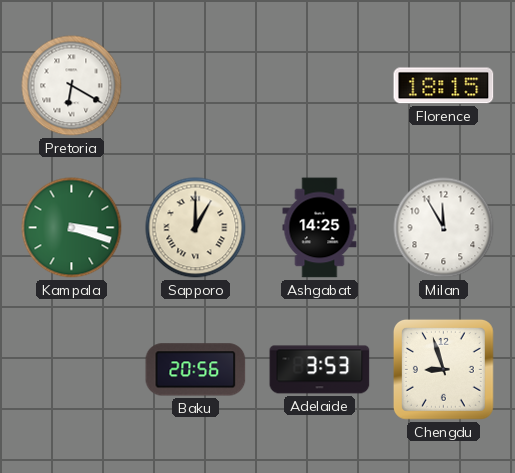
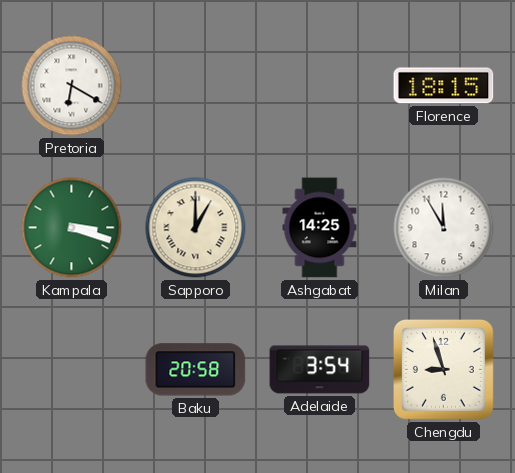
Baku: 20:56 -> 20:58 (196, 370)
Adelaide: 3:53 -> 3:54 (320, 370)
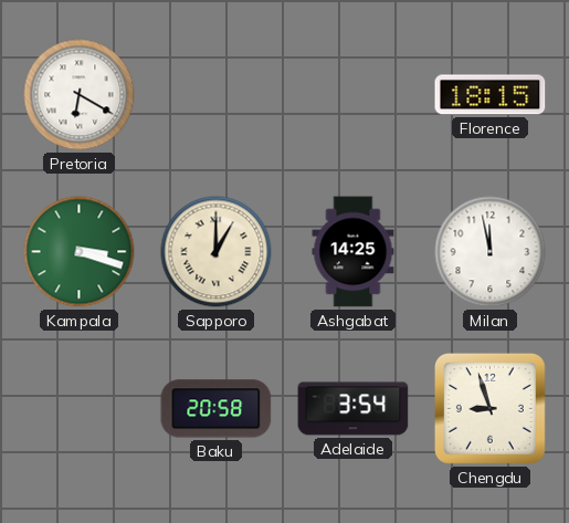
Milan: 11:55 -> 11:58 (491, 252)
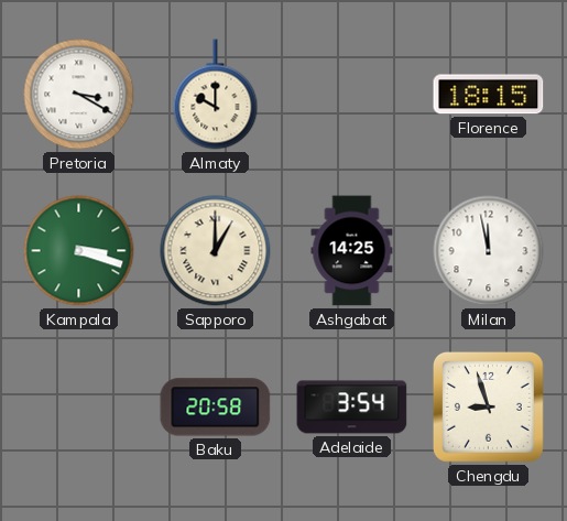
Pretoria: 6:20 -> 3:20 (79, 95)
Almaty: none -> 10:00 (216, 95)
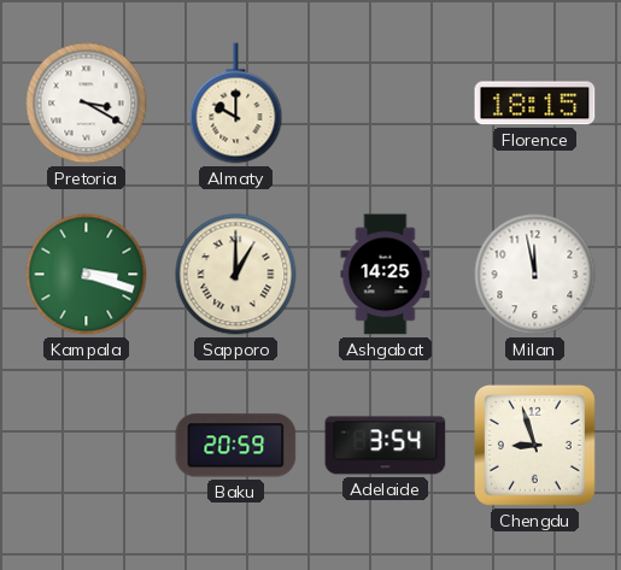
Baku: 20:58 -> 20:59 (236, 446)
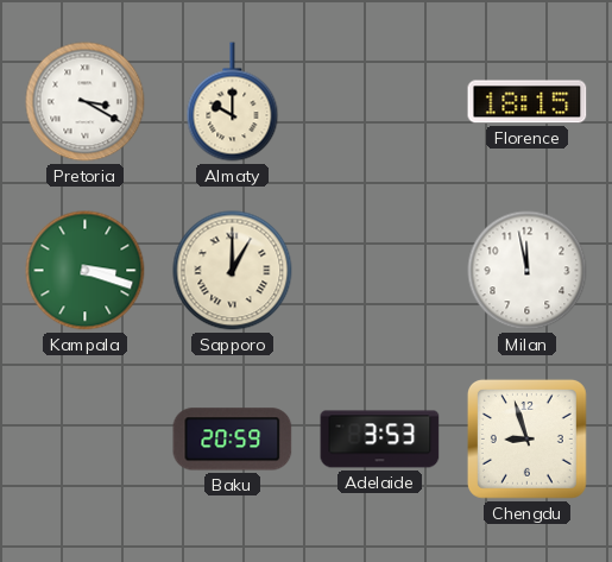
Ashgabat: 14:25 -> none (386, 275)
Adelaide: 3:54 -> 3:53 (380, 440)
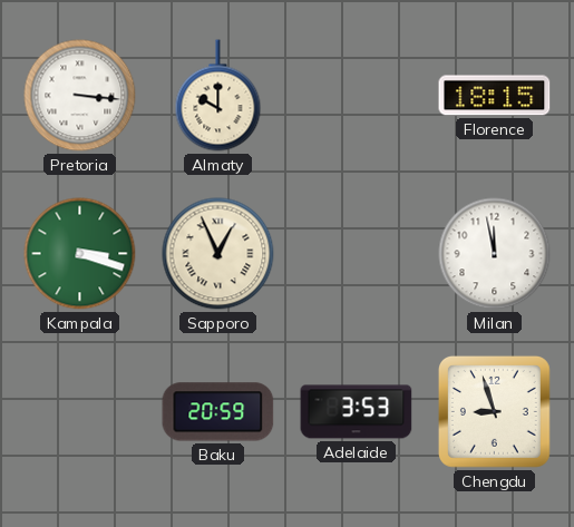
Pretoria: 3:20 -> 3:16 (80, 96)
Sapporo: 1:00 -> 12:56 (218, 254)
